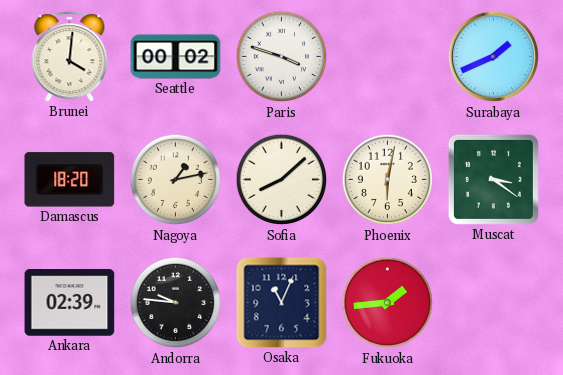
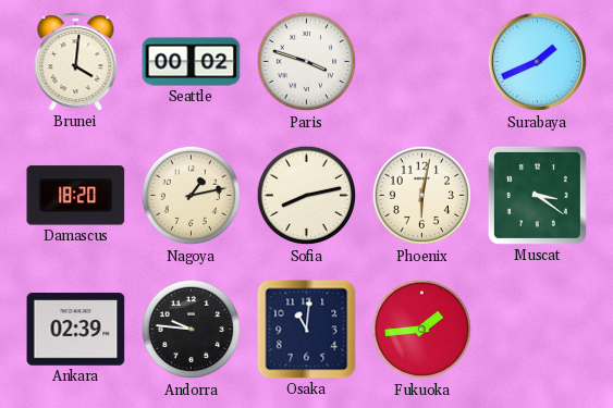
Sofia: 8:08 -> 8:13 (307, 196)
Osaka: 11:04 -> 11:01 (307, 330)
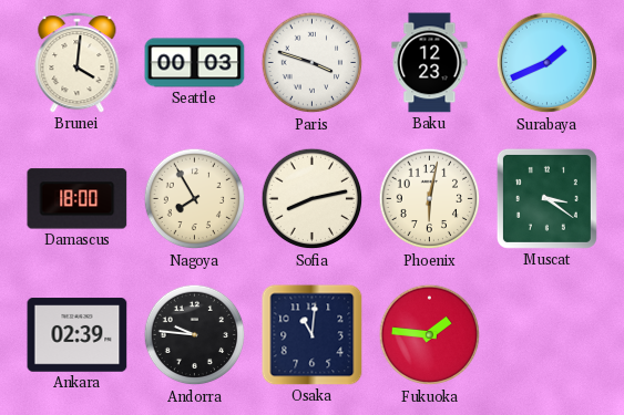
Seattle: 00:02 -> 00:03 (195, 63)
Baku: none -> 12:23 (430, 63)
Damascus: 18:20 -> 18:00 (78, 199)
Nagoya: 1:13 -> 7:55 (195, 199)
Fukuoka: 1:44 -> 1:46 (430, 335)
